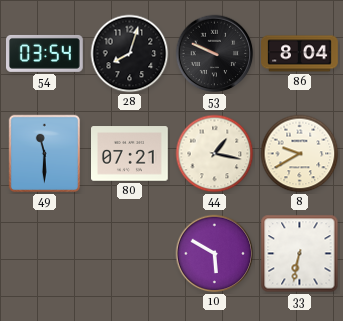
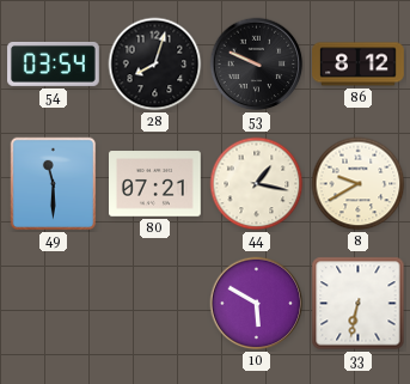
86: 8:04 -> 8:12 (359, 65)
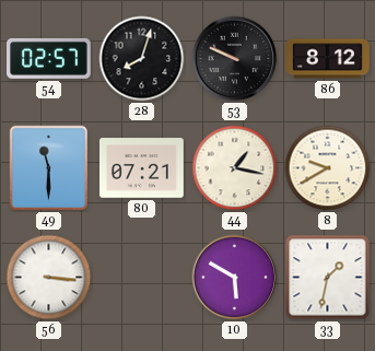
54: 03:54 -> 02:57 (49, 58)
56: none -> 3:16 (49, 278)
33: 6:32 -> 1:32 (328, 278)
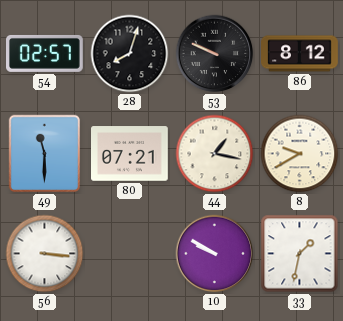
10: 5:50 -> 9:50 (215, 254)
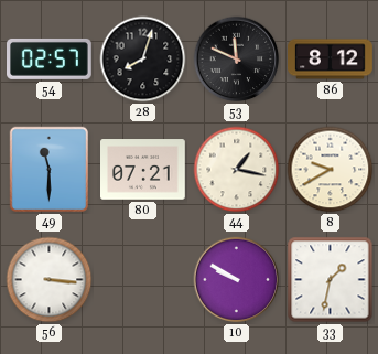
53: 9:49 -> 11:49 (237, 60)
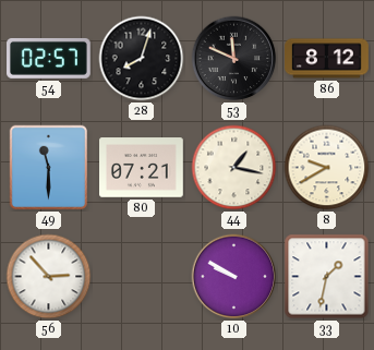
56: 3:16 -> 2:53 (49, 277)
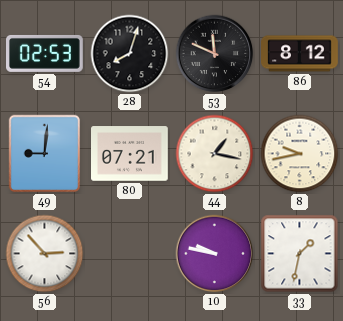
54: 02:57 -> 02:53 (45, 53)
49: 11:30 -> 9:01 (45, 154)
8: 9:40 -> 9:43 (300, 154)
10: 9:50 -> 9:47 (215, 254)
